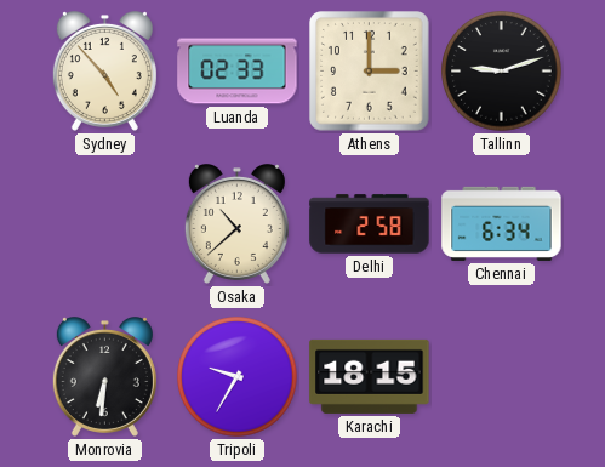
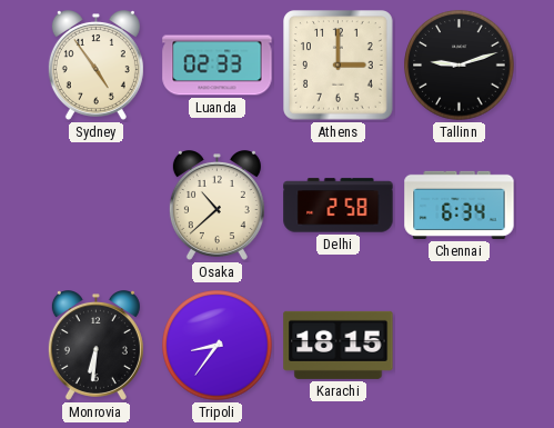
Sydney: 4:53 -> 4:54 (95, 66)
Tripoli: 9:35 -> 8:36 (218, 346)
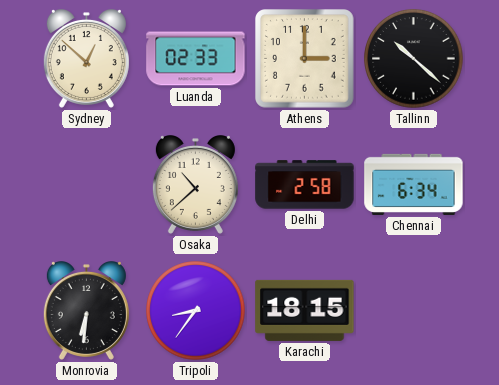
Sydney: 4:54 -> 12:52 (86, 59)
Tallinn: 9:12 -> 10:22 (414, 59)
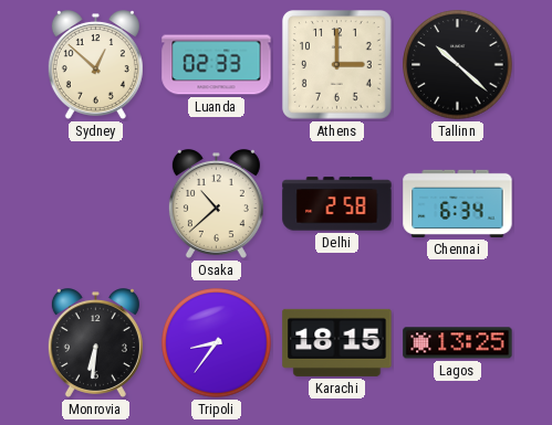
Lagos: none -> 13:25 (458, 343)
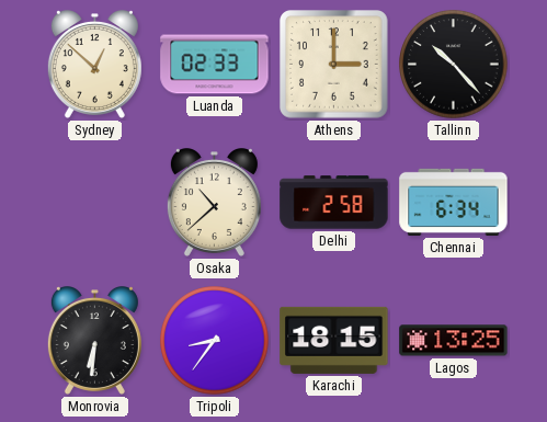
Tallinn: 10:22 -> 10:23 (454, 65)
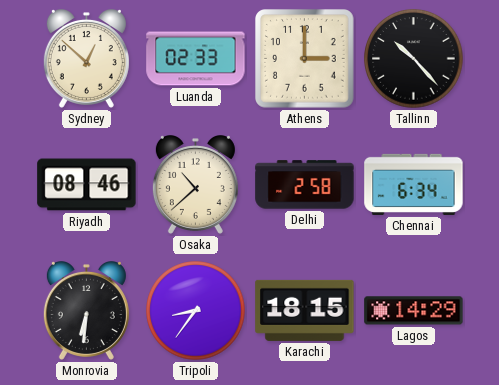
Riyadh: none -> 08:46 (87, 185)
Lagos: 13:25 -> 14:29 (414, 311)
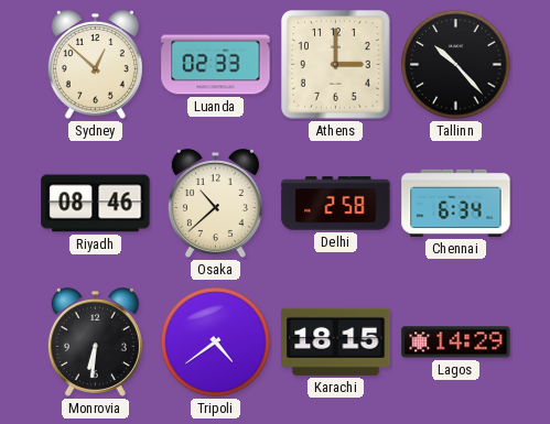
Tripoli: 8:36 -> 4:39 (216, 343)
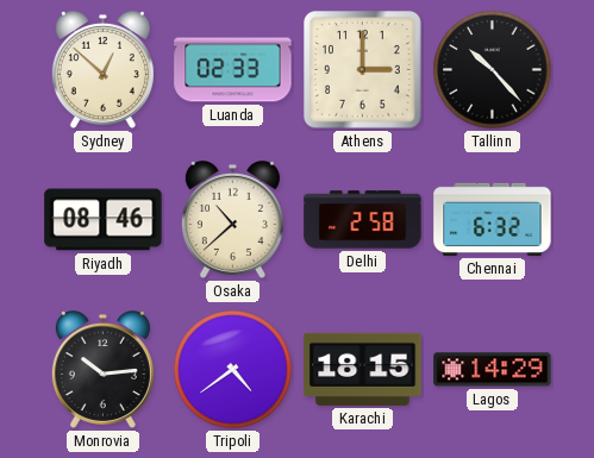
Chennai: 6:34 -> 6:32 (493, 219)
Monrovia: 6:31 -> 10:14 (102, 370)
